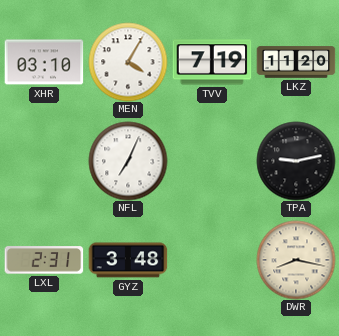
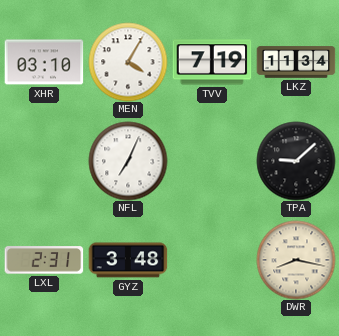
LKZ: 11:20 -> 11:34 (296, 62)
TPA: 9:13 -> 9:08 (296, 161)
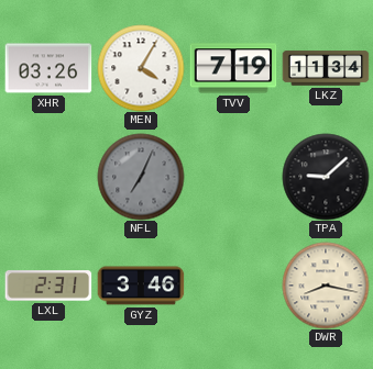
XHR: 03:10 -> 03:26 (48, 68)
NFL dial: white -> grey (141, 177)
GYZ: 3:48 -> 3:46 (141, 286)
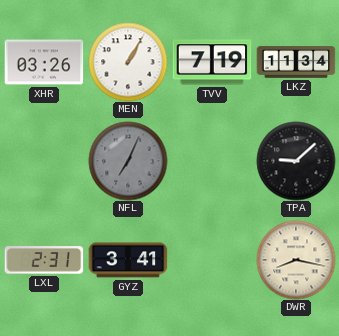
MEN: 4:05 -> 1:05 (128, 62)
GYZ: 3:46 -> 3:41 (128, 260)
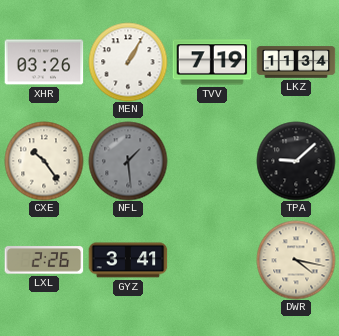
CXE: none -> 10:24 (44, 161)
NFL: 7:04 -> 1:29 (128, 161)
LXL: 2:31 -> 2:26 (44, 260)
DWR: 8:17 -> 4:17 (296, 260)
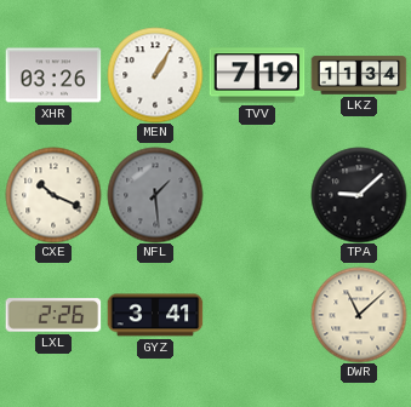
CXE: 10:24 -> 10:19 (53, 195)
DWR: 4:17 -> 11:08 (359, 315)
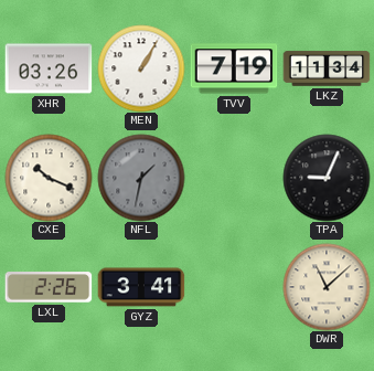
NFL: 1:29 -> 1:32 (141, 178)
TPA: 9:08 -> 9:04 (327, 178)
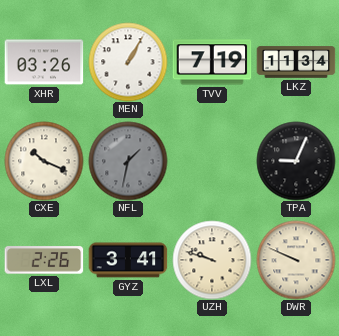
UZH: none -> 9:48 (212, 260)
DWR: 11:08 -> 9:49 (296, 260)
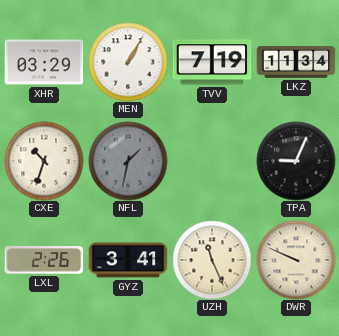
XHR: 03:26 -> 03:29 (44, 62)
CXE: 10:19 -> 10:33 (44, 161)
UZH: 9:48 -> 11:26 (212, 260)
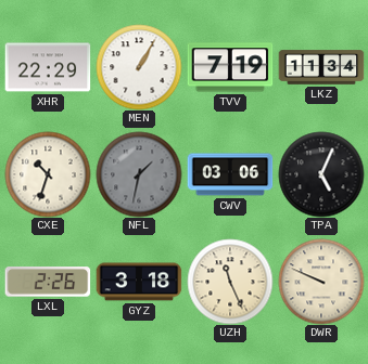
XHR: 03:29 -> 22:29 (48, 67)
CWV: none -> 03:06 (230, 174)
TPA: 9:04 -> 5:04 (321, 174)
GYZ: 3:41 -> 3:18 (139, 282)
